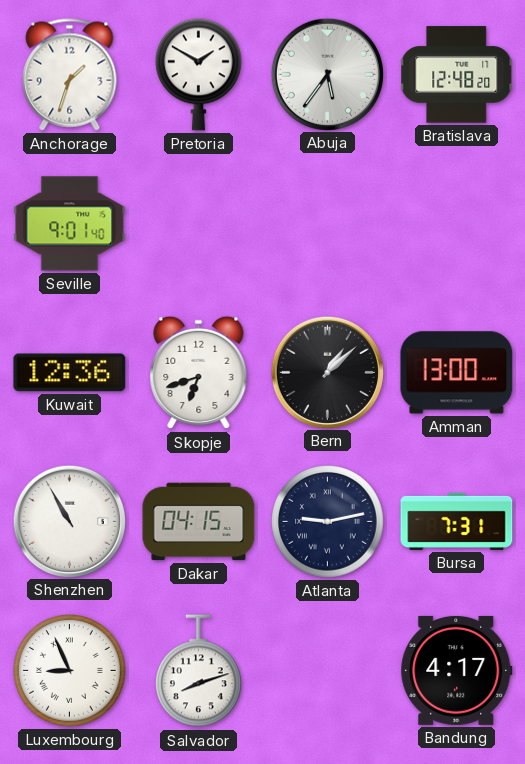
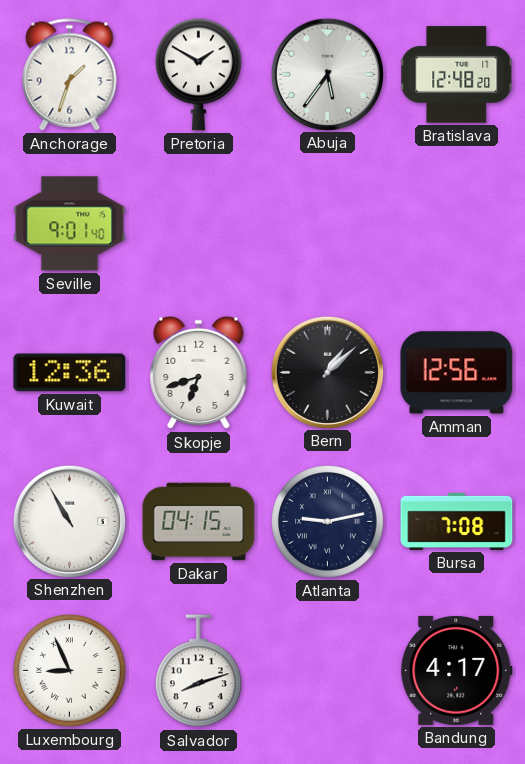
Amman: 13:00 -> 12:56 (457, 373)
Bursa: 7:31 -> 7:08 (457, 521)
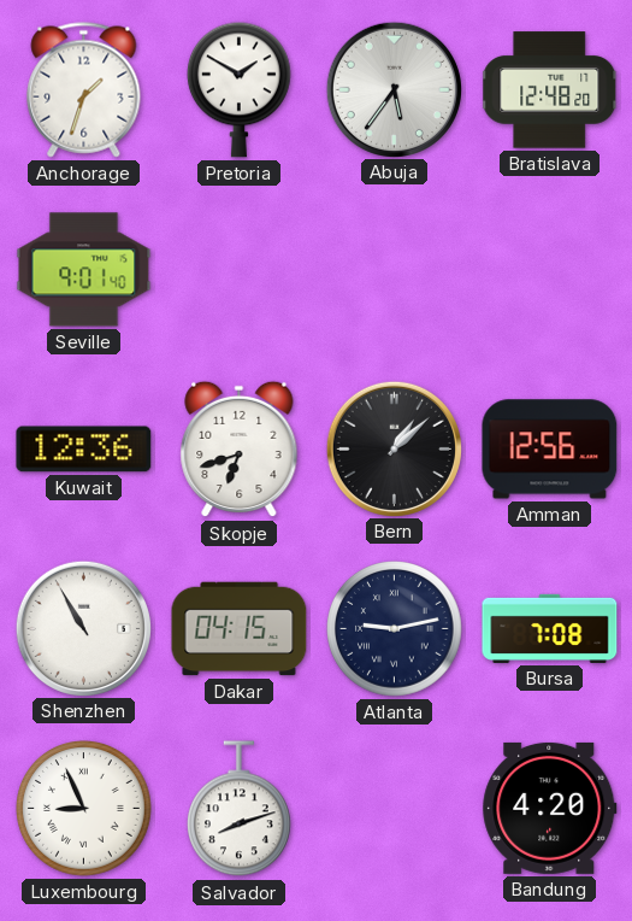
Bandung: 4:17 -> 4:20 (550, 808)
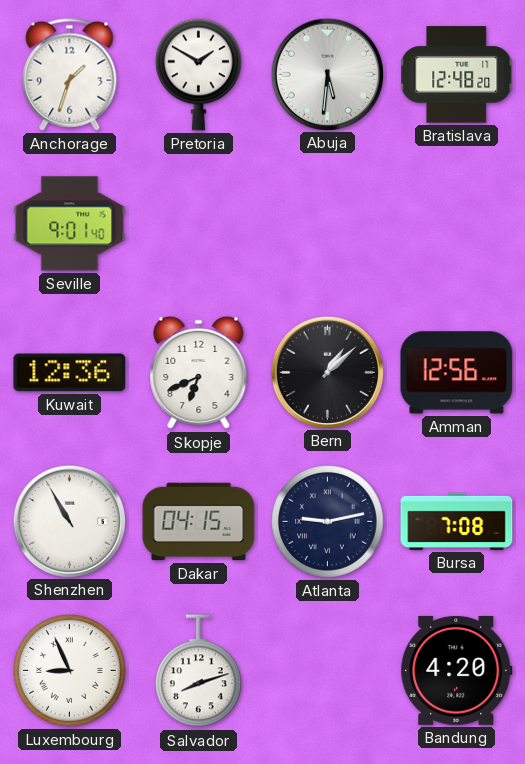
Abuja: 5:36 -> 5:31 (327, 74)
Skopje: 6:42 -> 6:41 (199, 373)
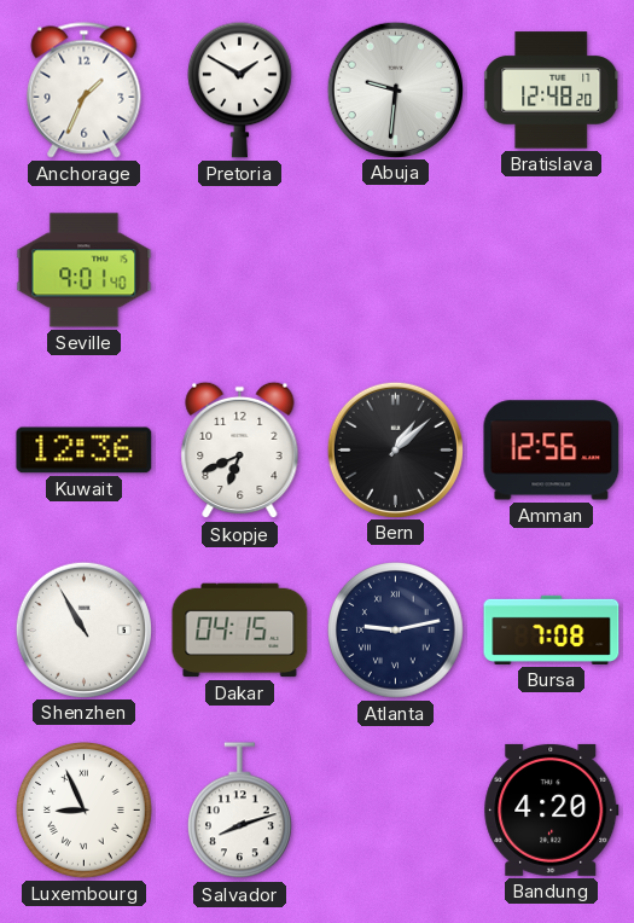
Anchorage: 1:33 -> 1:34 (85, 91)
Abuja: 5:31 -> 9:31 (395, 89)
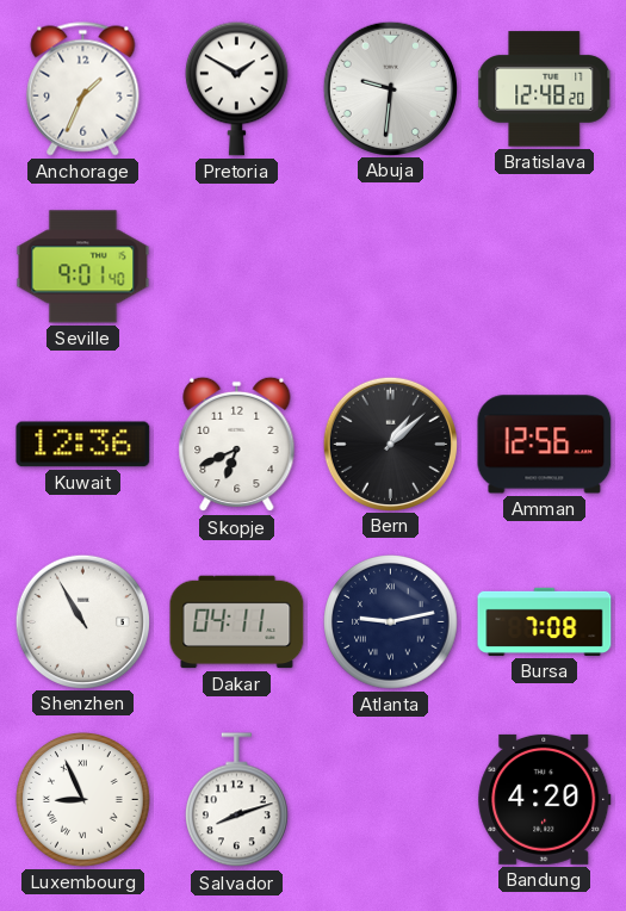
Dakar: 04:15 -> 04:11 (237, 622)
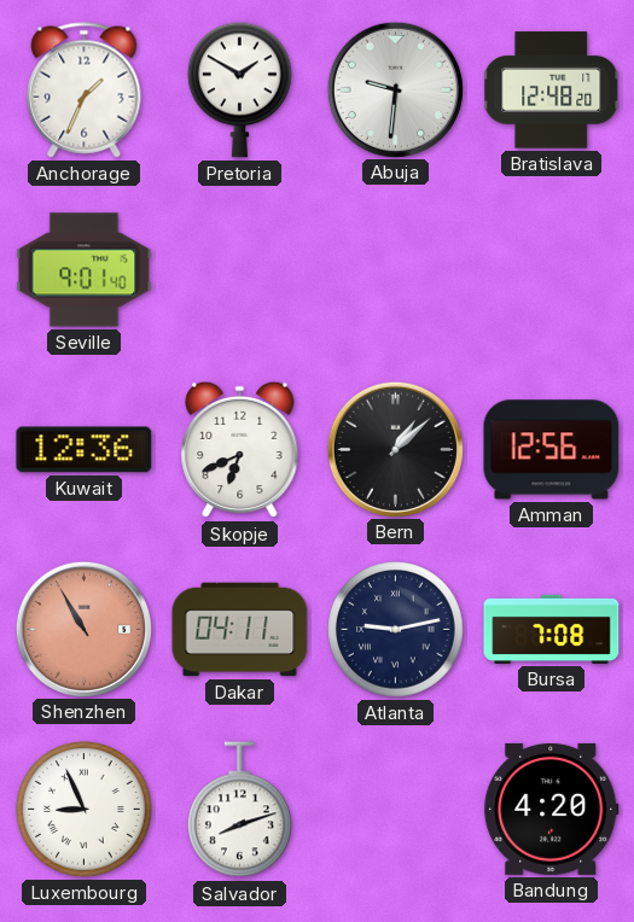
Shenzhen dial: white -> salmon (83, 629)
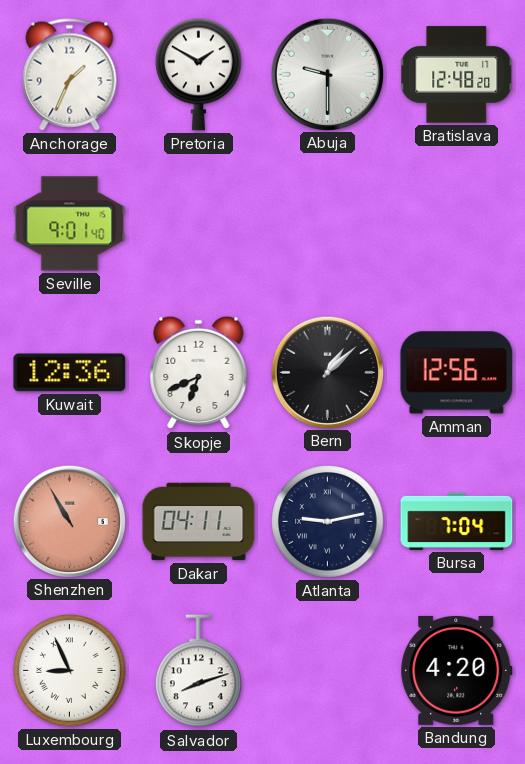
Abuja: 9:31 -> 9:30 (327, 74)
Bursa: 7:08 -> 7:04 (457, 521)
